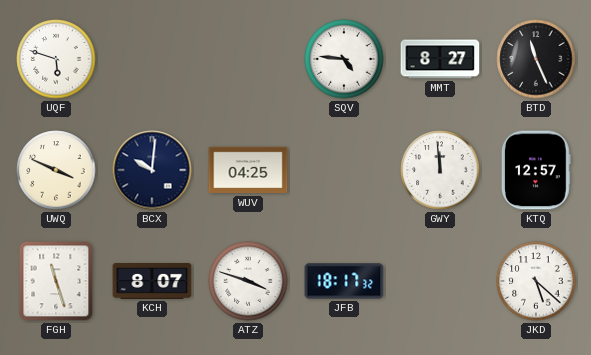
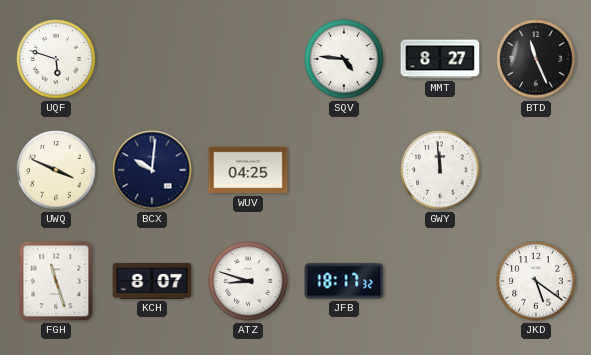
KTQ: 12:57 -> none (537, 170)
ATZ: 3:48 -> 8:48 (248, 281)
JKD: 5:22 -> 5:21 (536, 281)
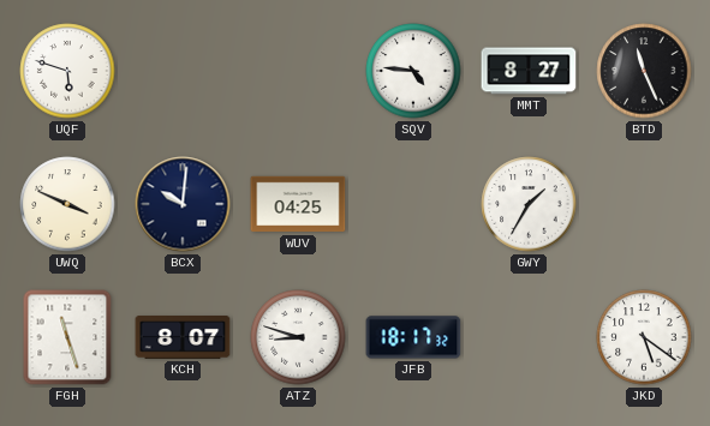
GWY: 11:59 -> 1:35 (529, 204)
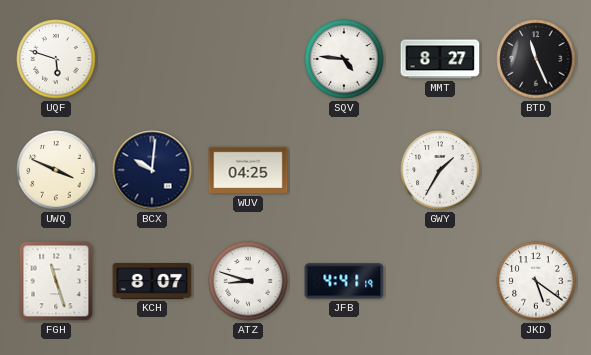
JFB: 18:17 -> 4:41 (344, 281)
